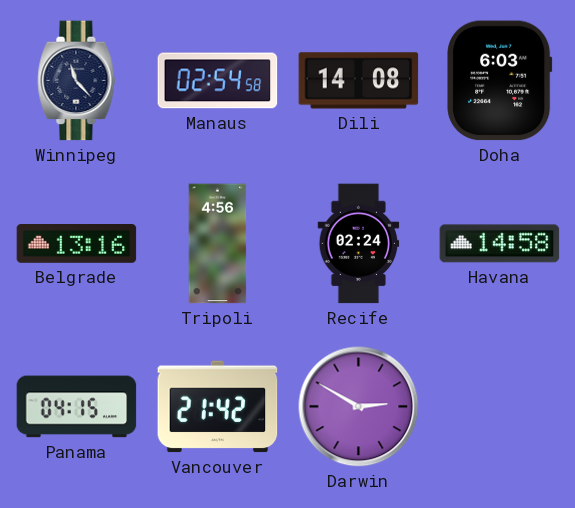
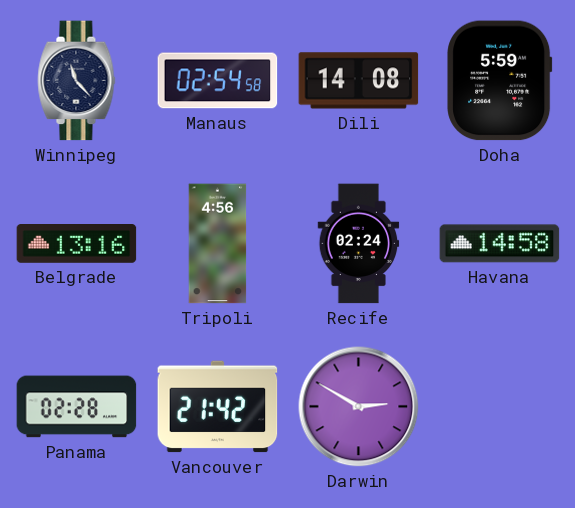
Doha: 6:03 -> 5:59 (500, 81)
Panama: 04:15 -> 02:28 (77, 407)
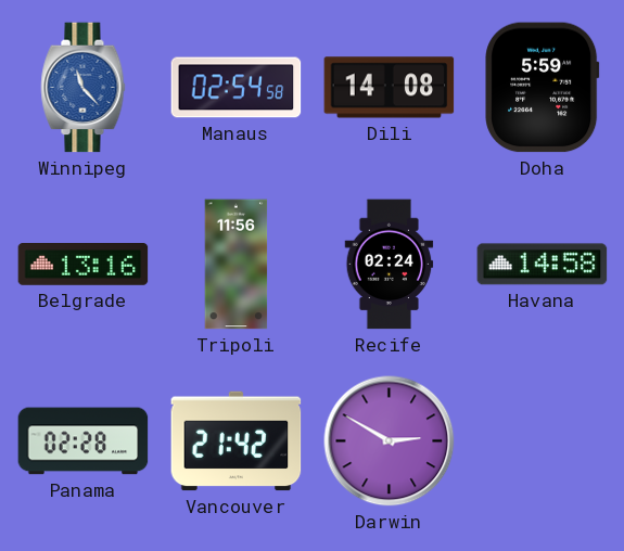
Winnipeg dial: navy -> blue (84, 88)
Tripoli: 4:56 -> 11:56 (237, 265)
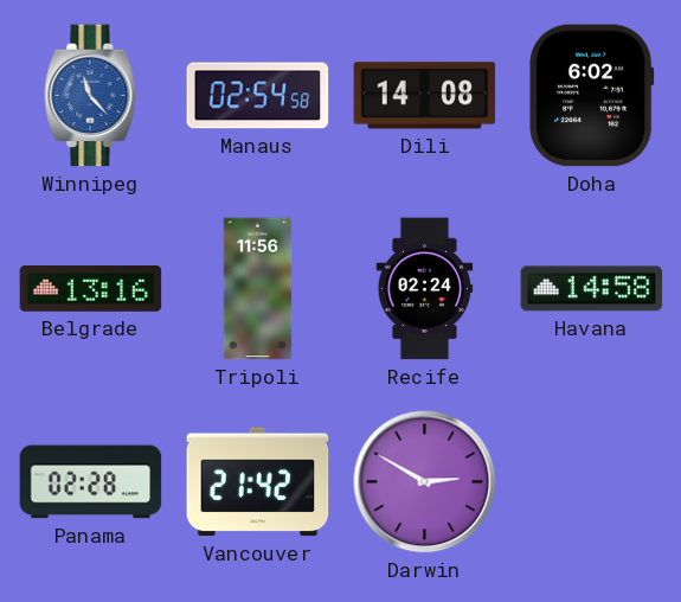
Doha: 5:59 -> 6:02 (592, 96)
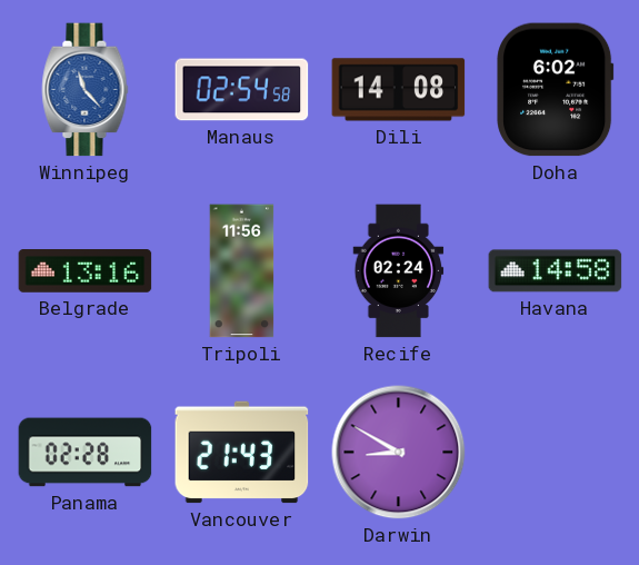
Vancouver: 21:42 -> 21:43 (242, 453)
Darwin: 2:50 -> 8:50 (399, 453)
